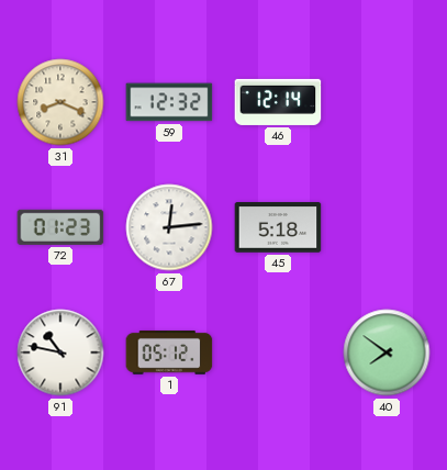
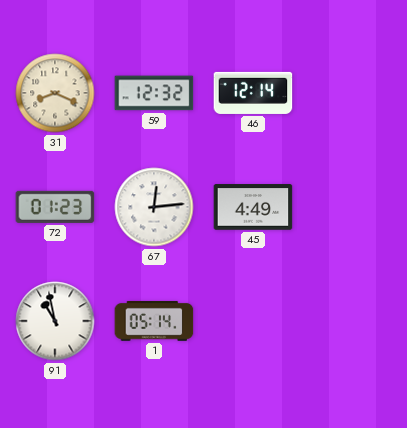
45: 5:18 -> 4:49 (253, 207)
91: 10:47 -> 10:58 (55, 321)
1: 05:12 -> 05:14 (154, 321)
40: 7:51 -> none (387, 352)
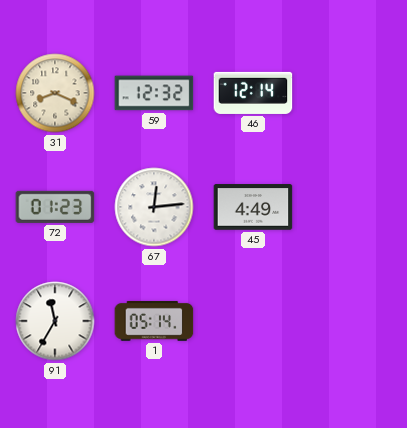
91: 10:58 -> 11:35 (55, 321)
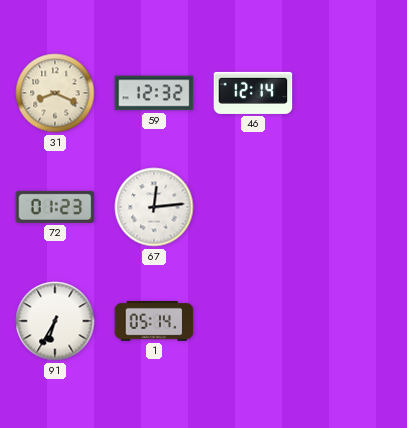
45: 4:49 -> none (253, 207)
91: 11:35 -> 6:35 (55, 321)
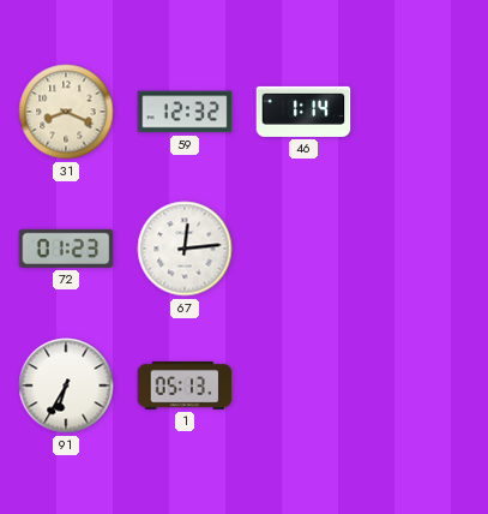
46: 12:14 -> 1:14 (303, 112)
1: 05:14 -> 05:13 (185, 385)
